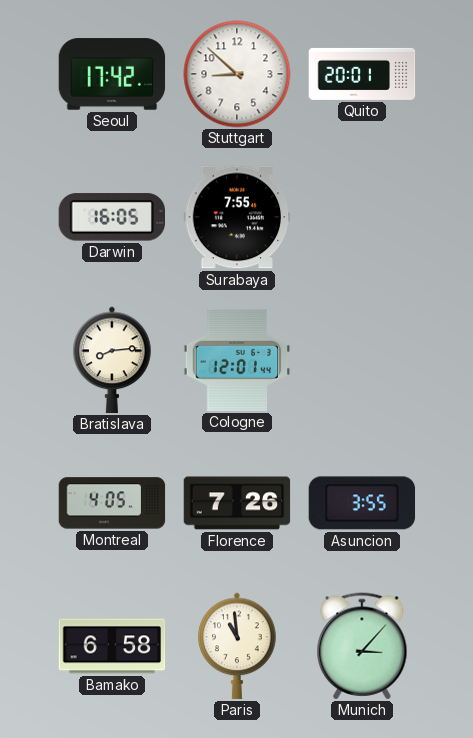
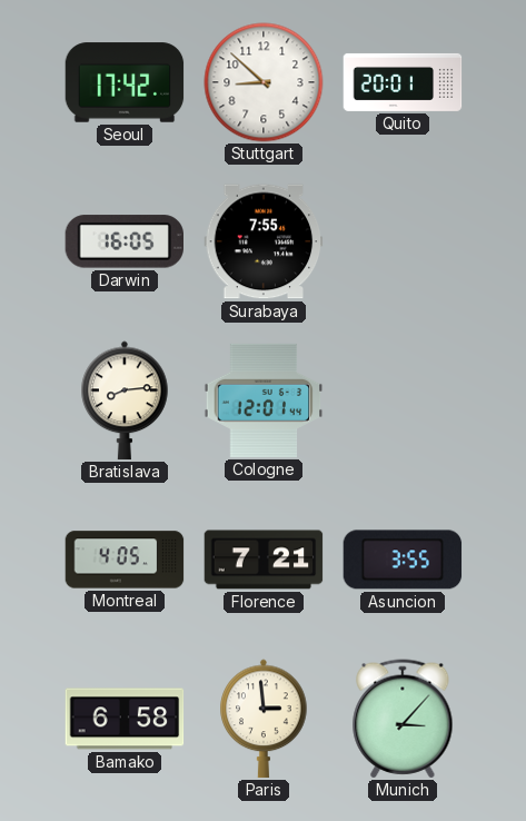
Florence: 7:26 -> 7:21 (264, 560)
Paris: 10:59 -> 2:59 (264, 719)
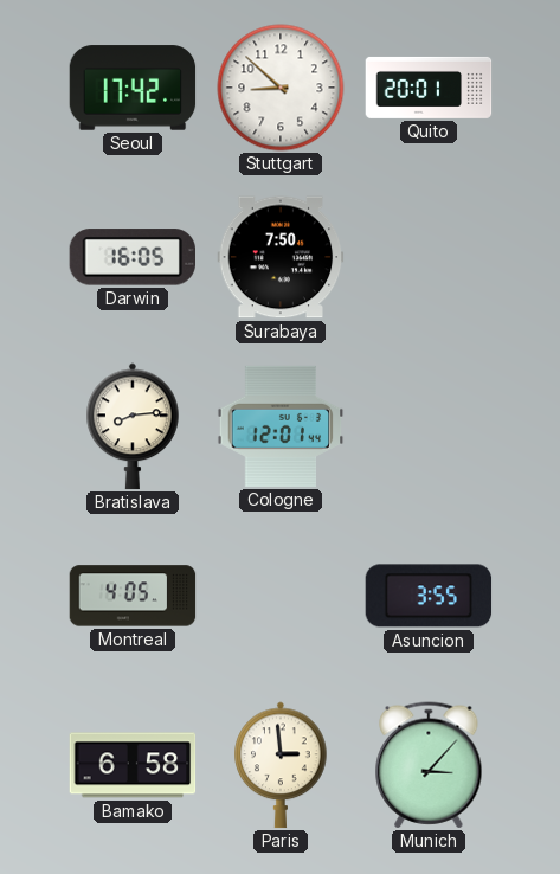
Surabaya: 7:55 -> 7:50 (281, 257)
Florence: 7:21 -> none (264, 560)
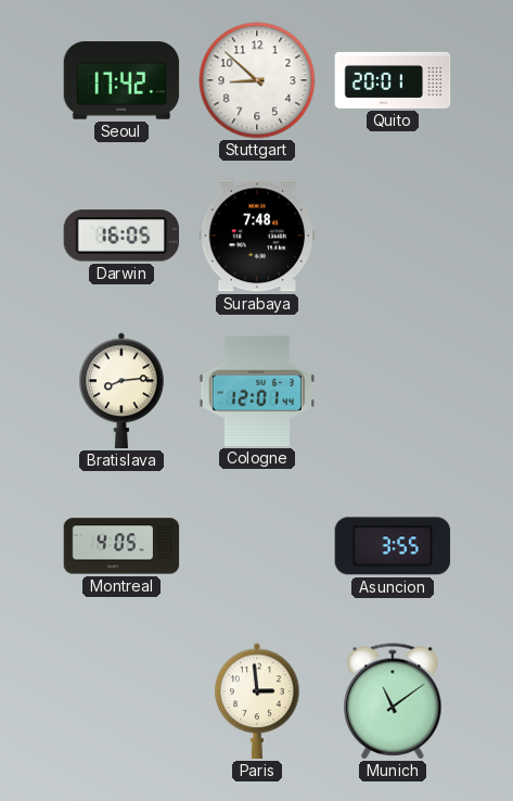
Surabaya: 7:50 -> 7:48 (257, 236)
Bamako: 6:58 -> none (133, 765)
Munich: 3:07 -> 11:09 (393, 701)
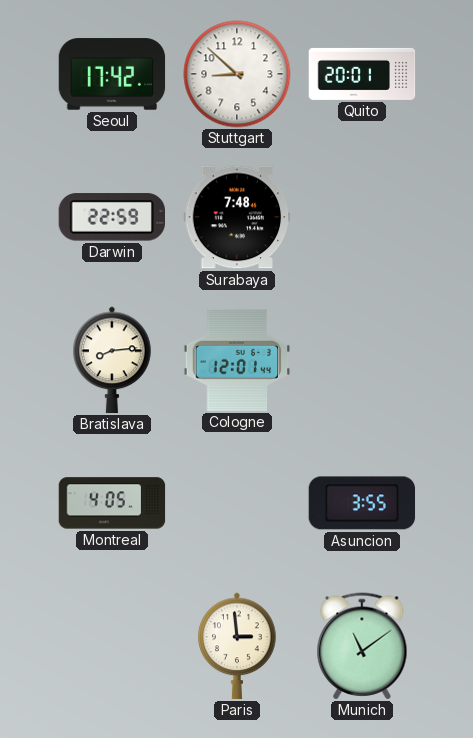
Darwin: 16:05 -> 22:59 (111, 217)
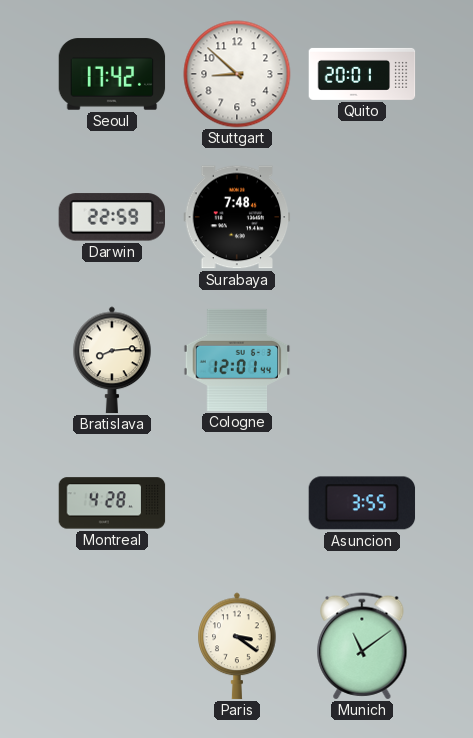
Montreal: 4:05 -> 4:28 (112, 503)
Paris: 2:59 -> 3:21 (237, 646)
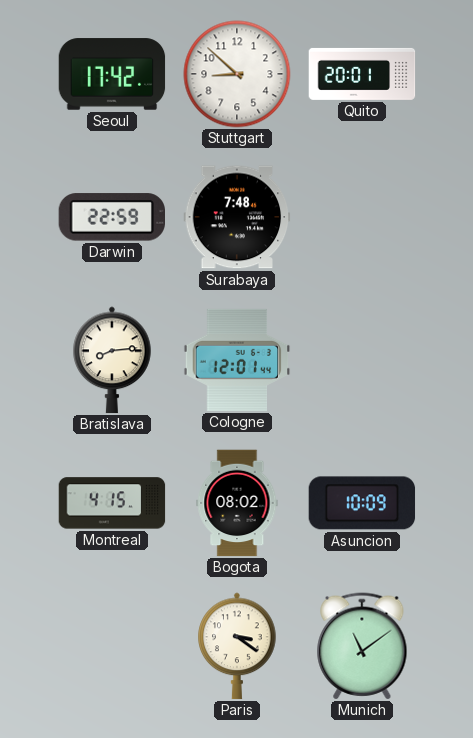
Montreal: 4:28 -> 4:15 (112, 503)
Bogota: none -> 08:02 (237, 503)
Asuncion: 3:55 -> 10:09 (362, 503)
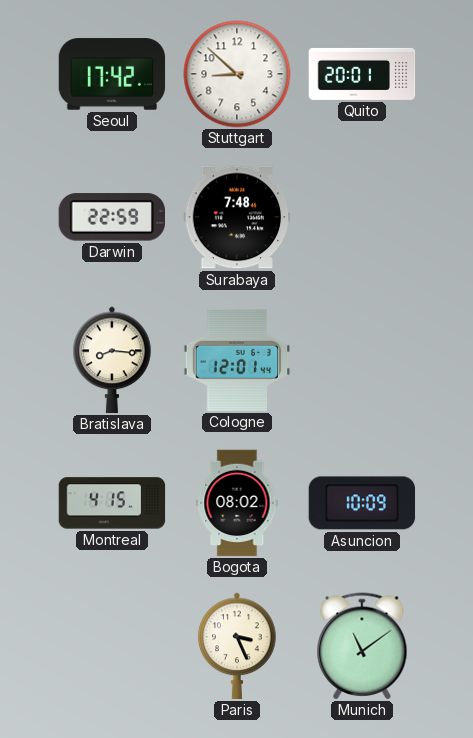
Bratislava: 8:14 -> 8:16 (112, 360)
Paris: 3:21 -> 3:26 (237, 646)
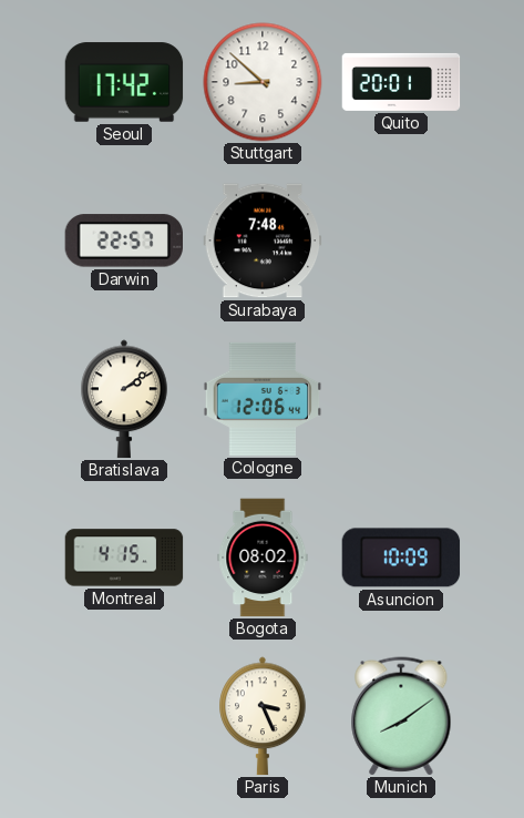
Darwin: 22:59 -> 22:57 (123, 241)
Bratislava: 8:16 -> 2:09 (124, 399)
Cologne: 12:01 -> 12:06 (263, 399)
Munich: 11:09 -> 8:09 (401, 716)
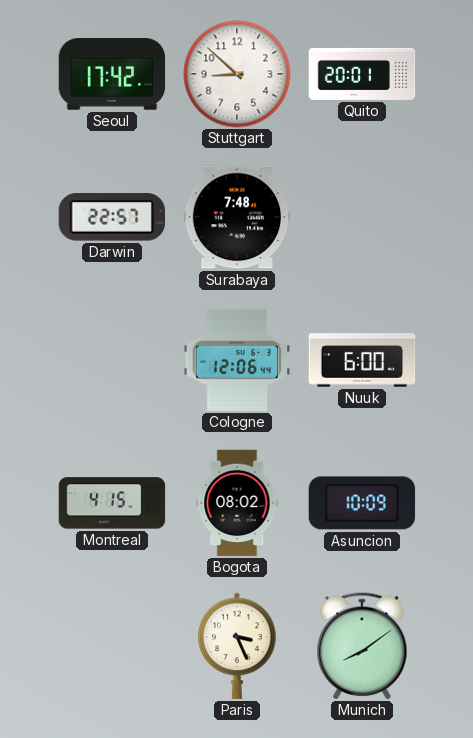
Bratislava: 2:09 -> none (124, 399)
Nuuk: none -> 6:00 (362, 360)
